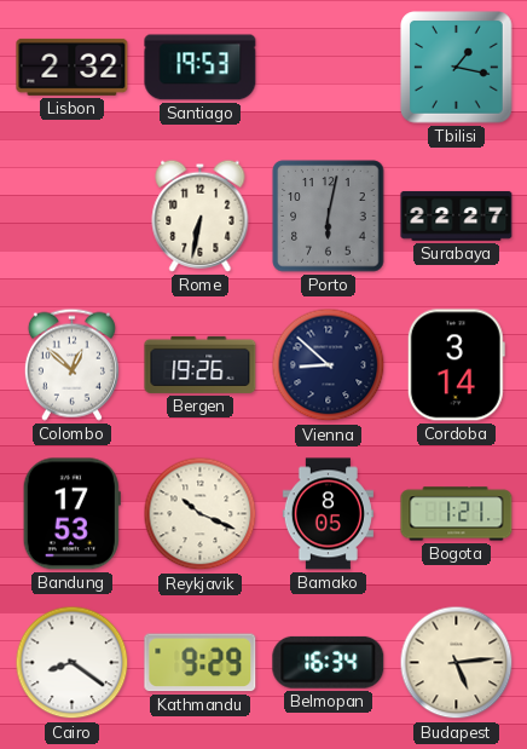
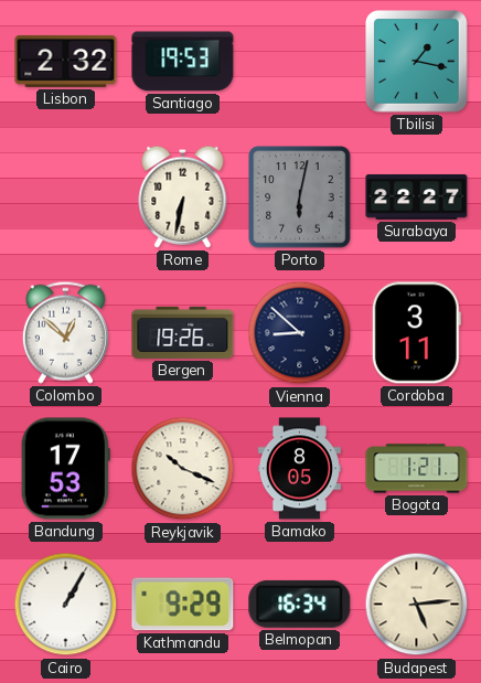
Cordoba: 3:14 -> 3:11 (416, 333)
Cairo: 8:21 -> 1:05 (66, 605)
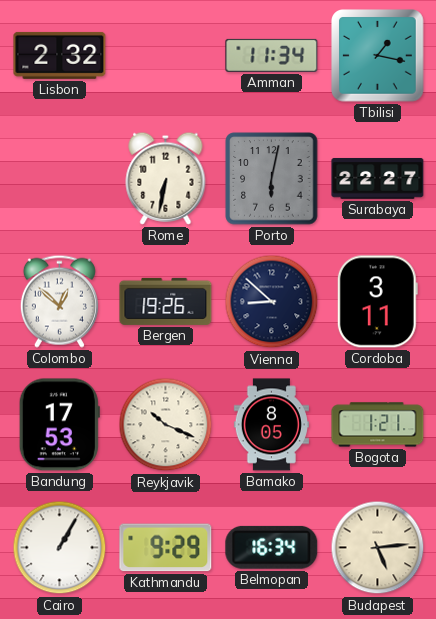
Santiago: 19:53 -> none (183, 62)
Amman: none -> 11:34 (272, 55)
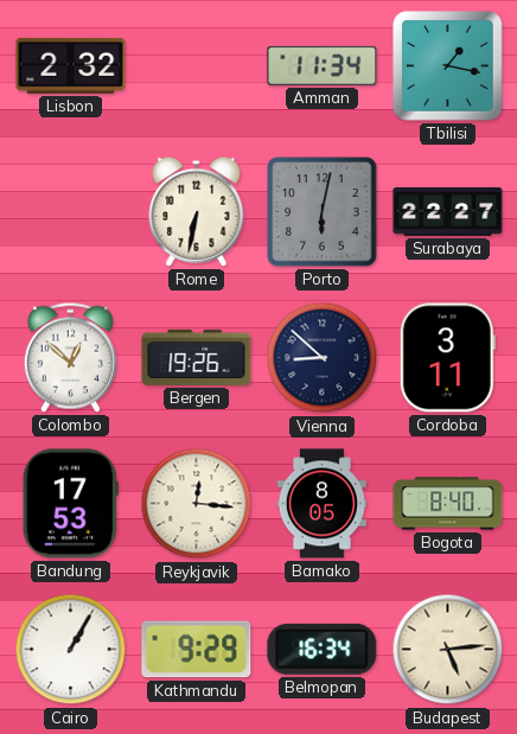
Reykjavik: 10:19 -> 12:16 (197, 504)
Bogota: 1:21 -> 8:40 (448, 504)
